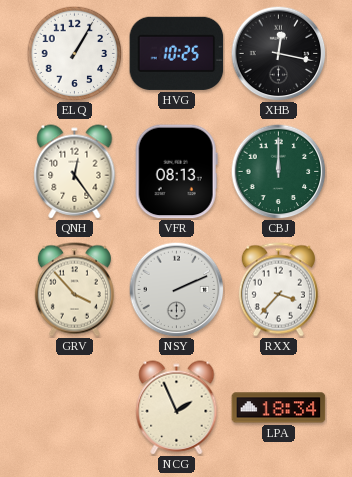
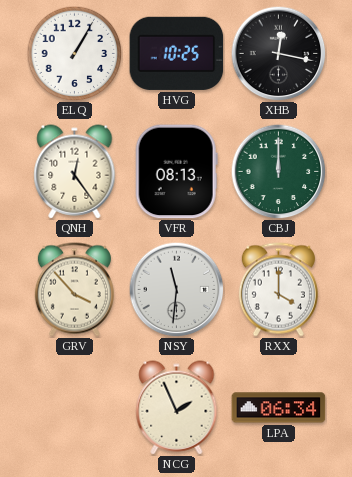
NSY: 2:11 -> 11:31 (176, 289)
RXX: 3:37 -> 4:00 (278, 290)
LPA: 18:34 -> 06:34 (279, 408)
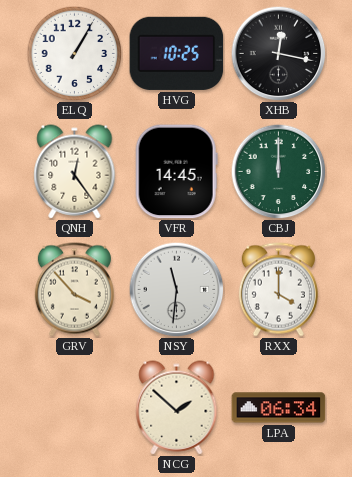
VFR: 08:13 -> 14:45 (176, 172)
NCG: 1:56 -> 1:52 (177, 408)
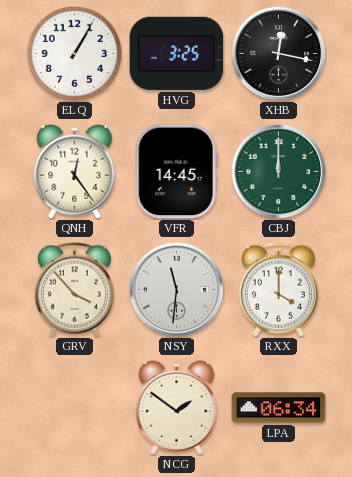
HVG: 10:25 -> 3:25 (177, 53)
NCG: 1:52 -> 1:51 (177, 408)
